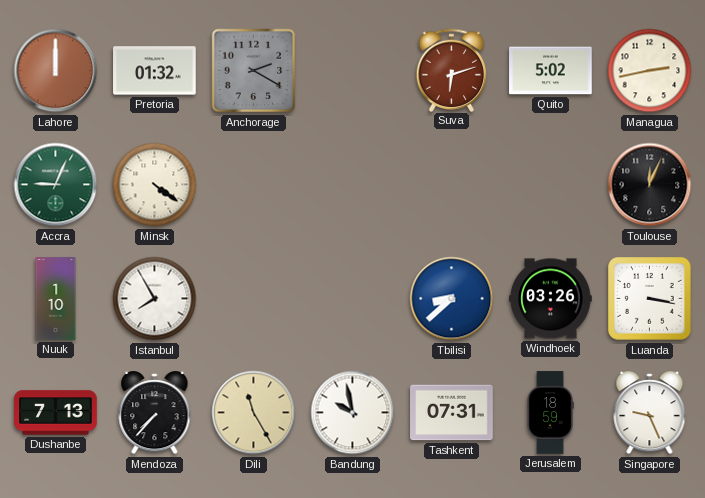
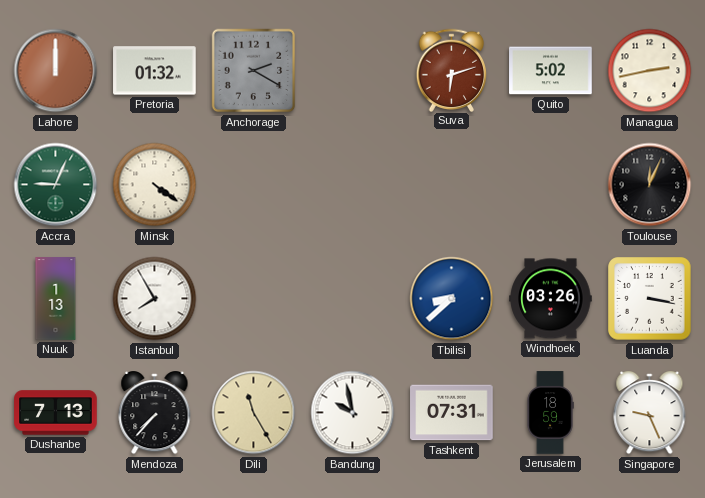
Nuuk: 1:10 -> 1:13 (56, 299)
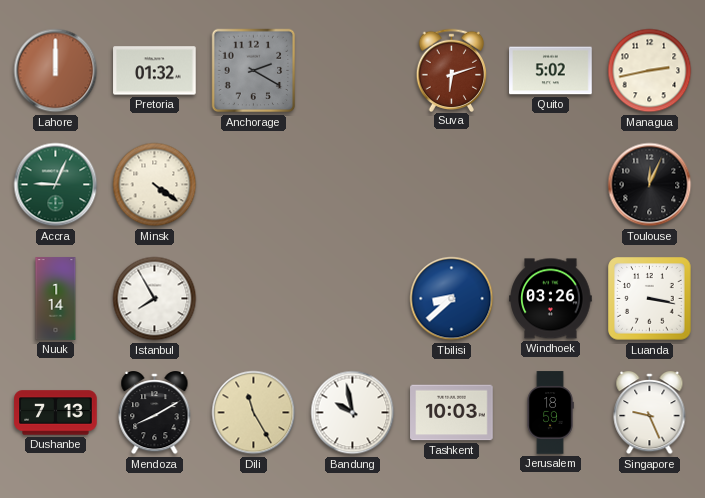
Nuuk: 1:13 -> 1:14 (56, 299)
Mendoza: 7:37 -> 8:10 (155, 414)
Tashkent: 07:31 -> 10:03 (452, 413)
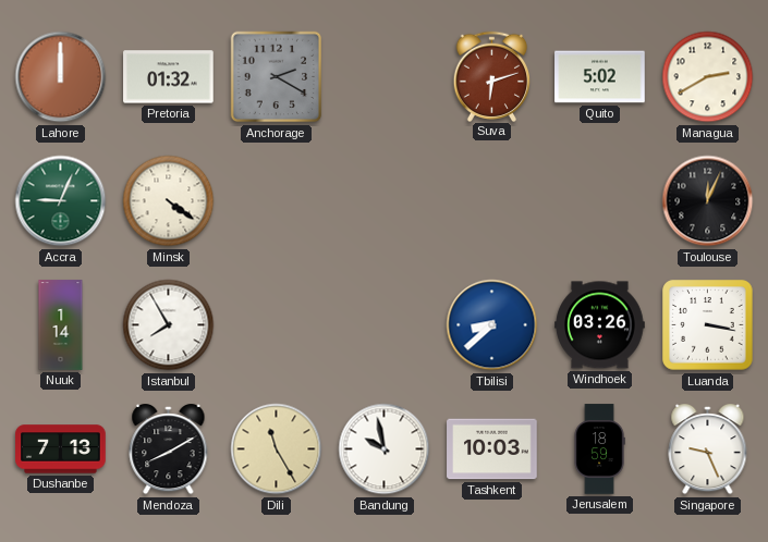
Managua: 2:43 -> 2:40 (708, 77)
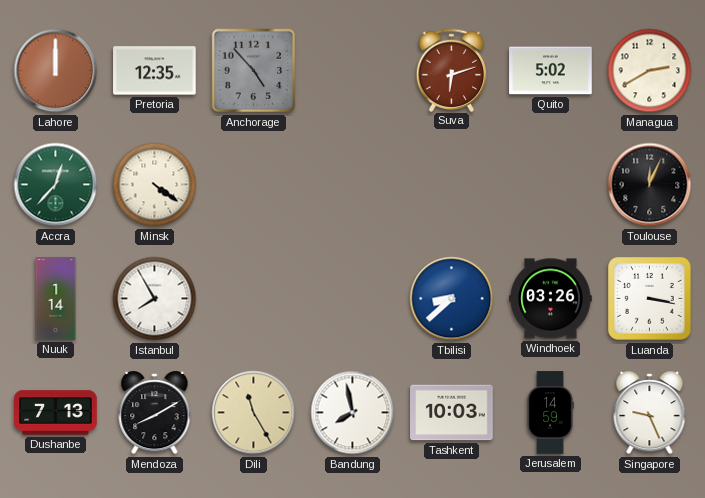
Pretoria: 01:32 -> 12:35 (155, 71)
Anchorage: 2:20 -> 4:53 (254, 71)
Accra: 9:04 -> 12:37 (56, 185)
Bandung: 9:58 -> 7:58 (353, 413)
Jerusalem: 18:59 -> 14:59 (550, 413)
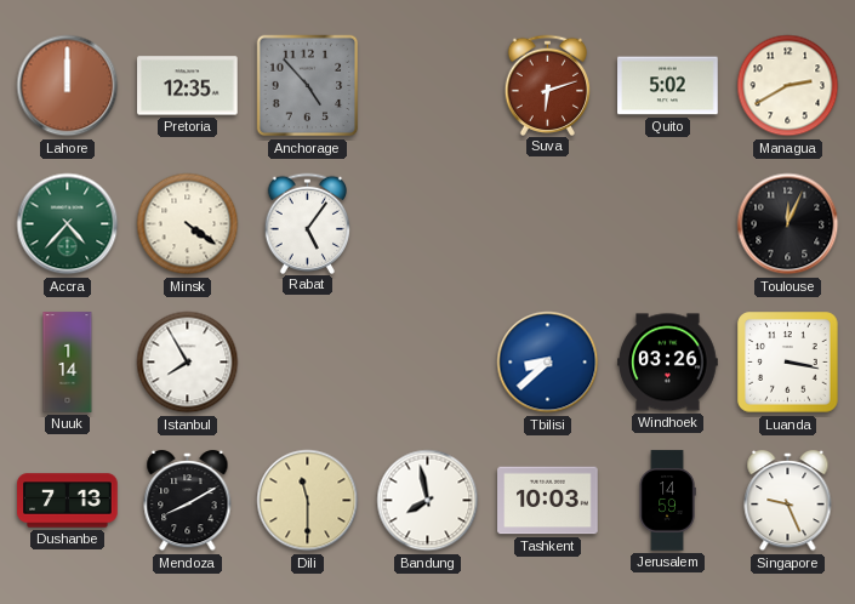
Accra: 12:37 -> 4:37 (68, 224)
Rabat: none -> 5:06 (308, 223)
Dili: 11:25 -> 11:30 (308, 501)
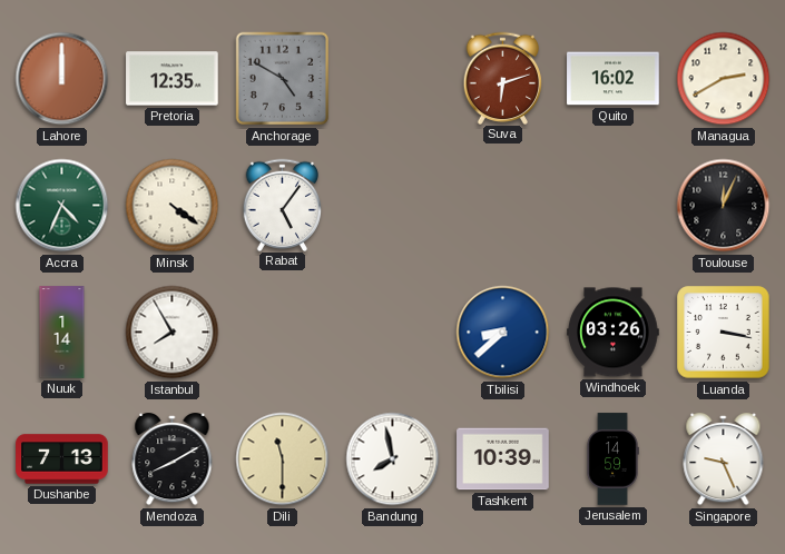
Anchorage: 4:53 -> 4:50 (283, 79)
Quito: 5:02 -> 16:02 (614, 79)
Accra: 4:37 -> 4:34 (62, 206)
Tashkent: 10:03 -> 10:39 (503, 459)
